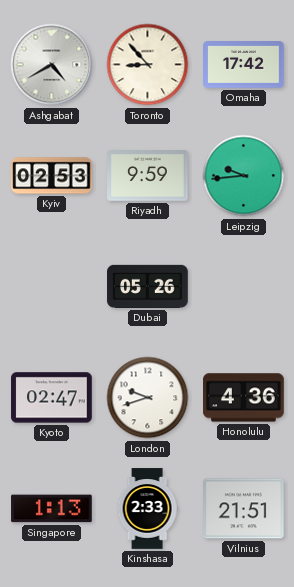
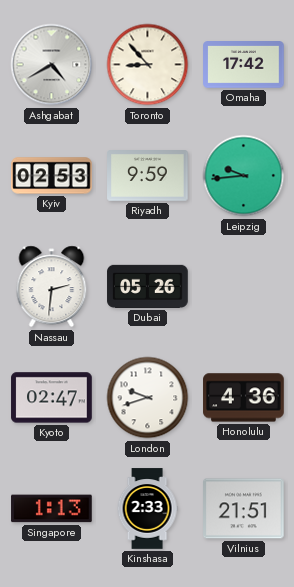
Nassau: none -> 2:31 (52, 287)
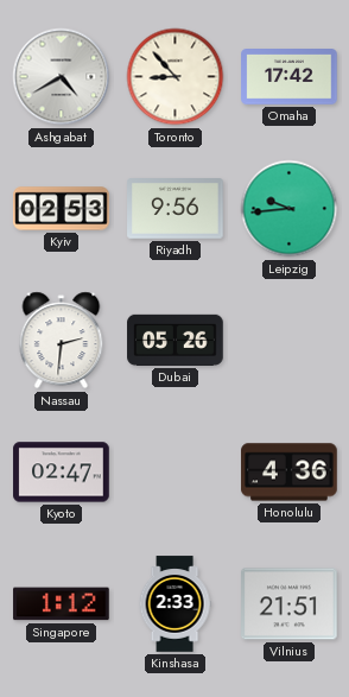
Riyadh: 9:59 -> 9:56 (176, 209)
London: 9:42 -> none (148, 398)
Singapore: 1:13 -> 1:12 (62, 604)
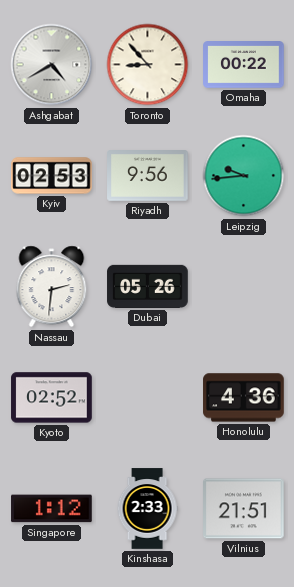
Omaha: 17:42 -> 00:22 (244, 65)
Kyoto: 02:47 -> 02:52 (52, 398)
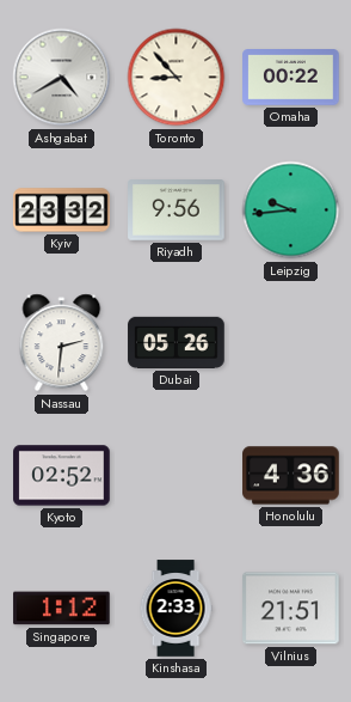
Kyiv: 02:53 -> 23:32 (62, 210)
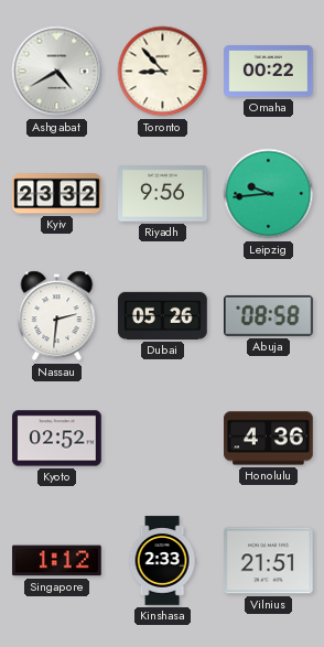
Abuja: none -> 08:58 (269, 315)
